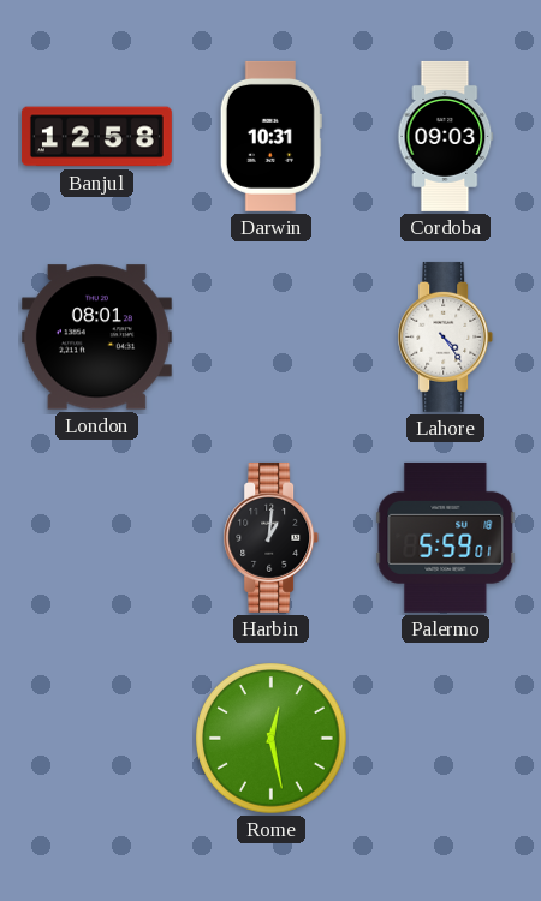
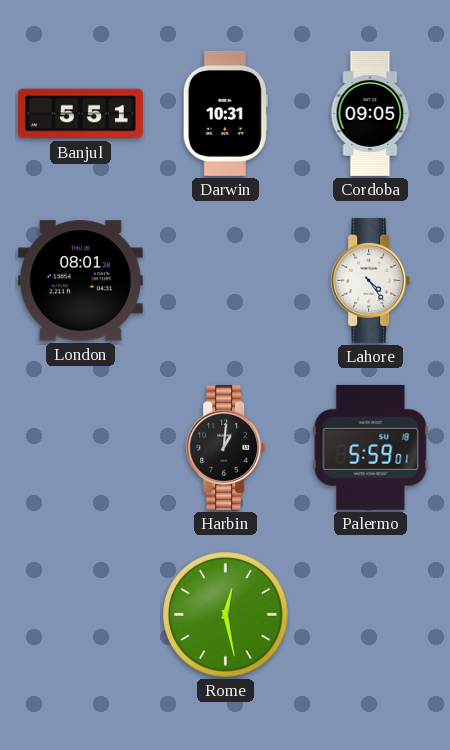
Banjul: 12:58 -> 5:51 (80, 114)
Cordoba: 09:03 -> 09:05 (371, 113)
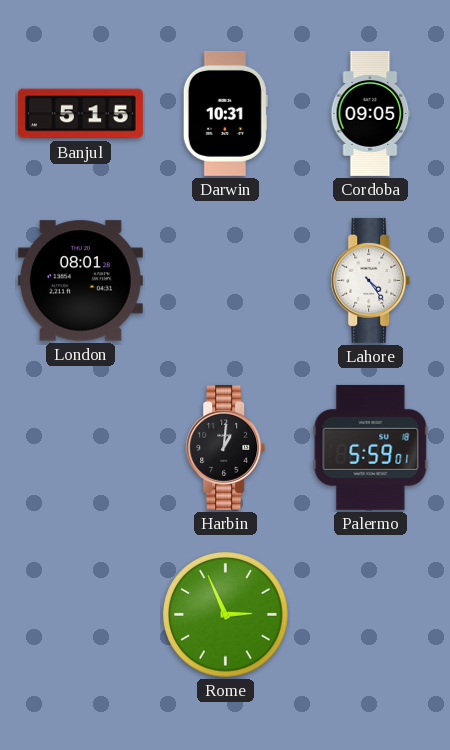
Banjul: 5:51 -> 5:15 (80, 114)
Rome: 12:28 -> 2:56 (226, 615)
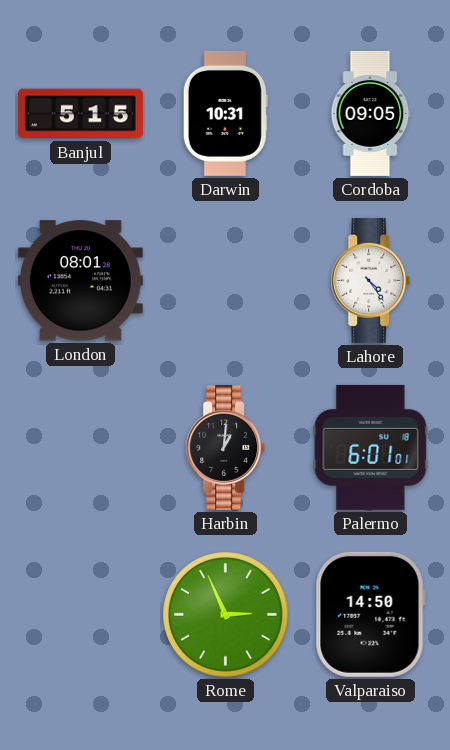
Palermo: 5:59 -> 6:01 (371, 447)
Valparaiso: none -> 14:50 (370, 614)
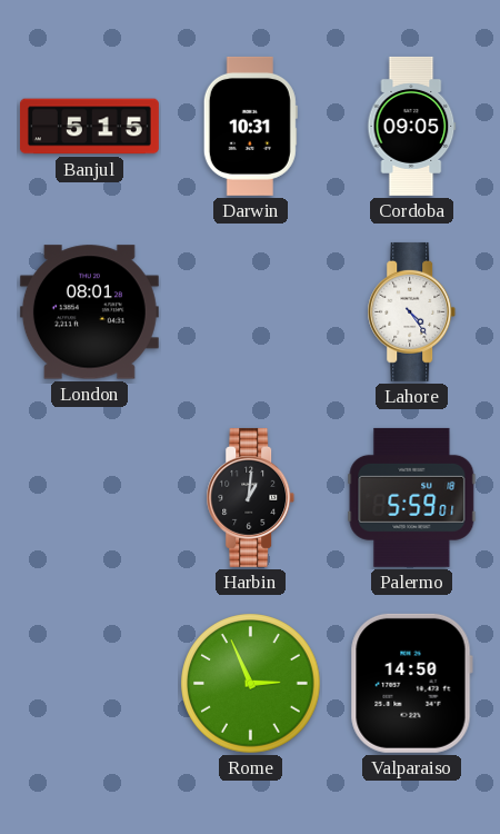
Palermo: 6:01 -> 5:59 (412, 497)
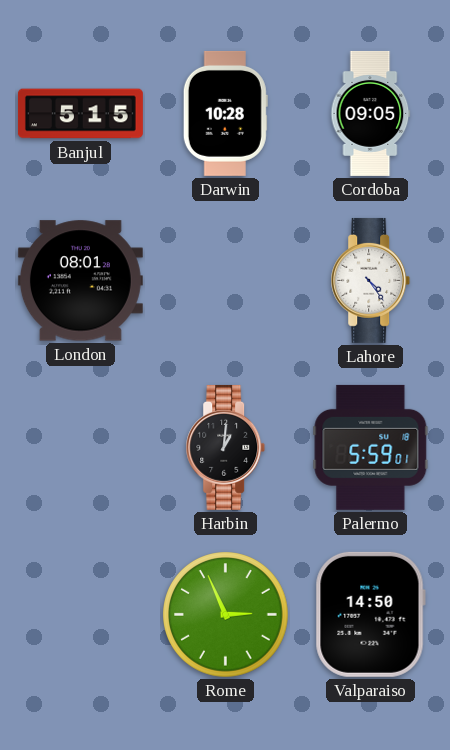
Darwin: 10:31 -> 10:28 (225, 113)
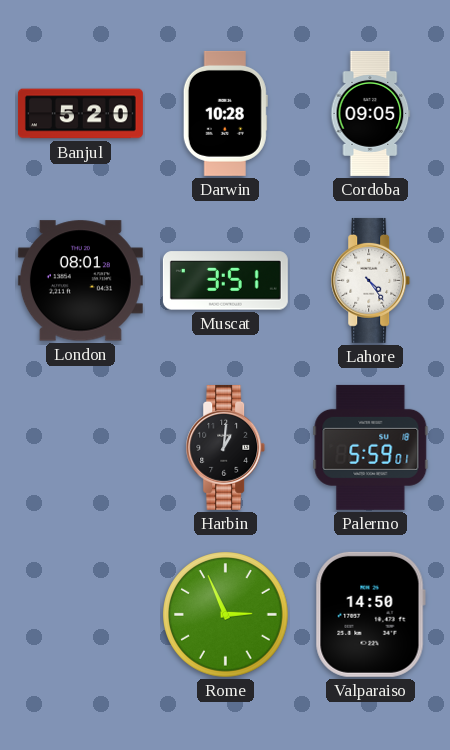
Banjul: 5:15 -> 5:20 (80, 114)
Muscat: none -> 3:51 (225, 281)
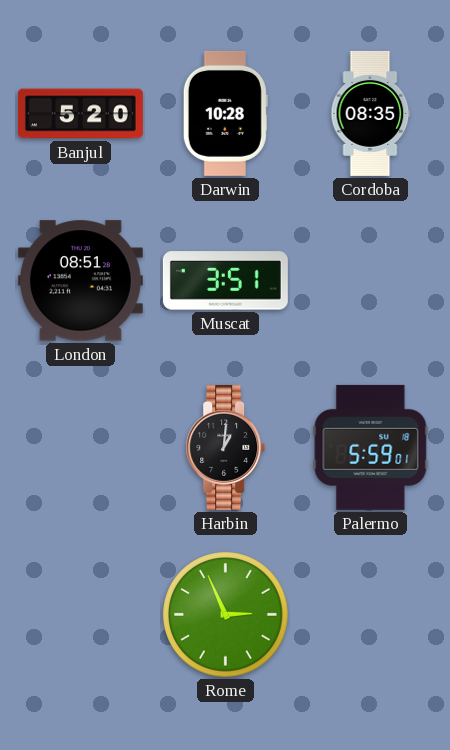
Cordoba: 09:05 -> 08:35 (371, 113)
London: 08:01 -> 08:51 (80, 281)
Lahore: 4:24 -> none (371, 280)
Valparaiso: 14:50 -> none (370, 614)
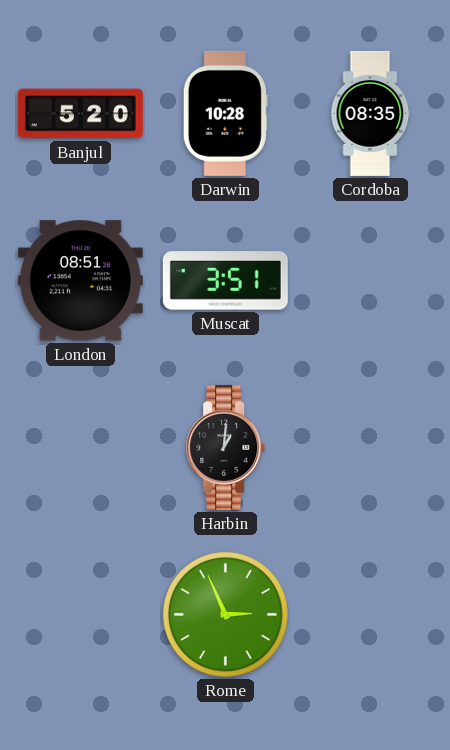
Palermo: 5:59 -> none (371, 447)
